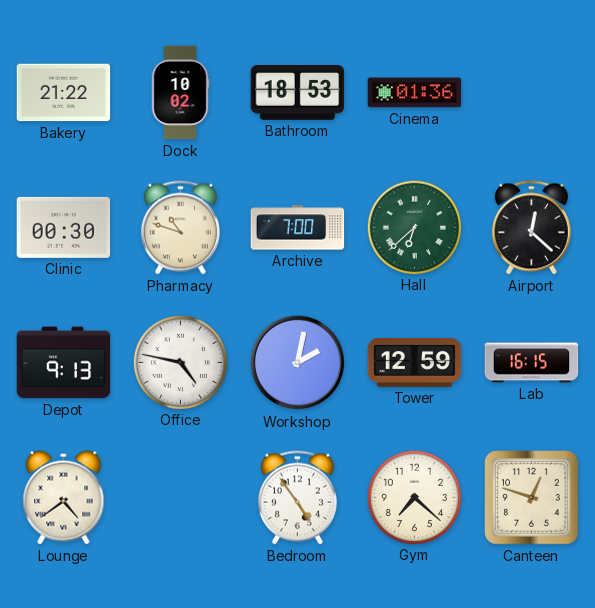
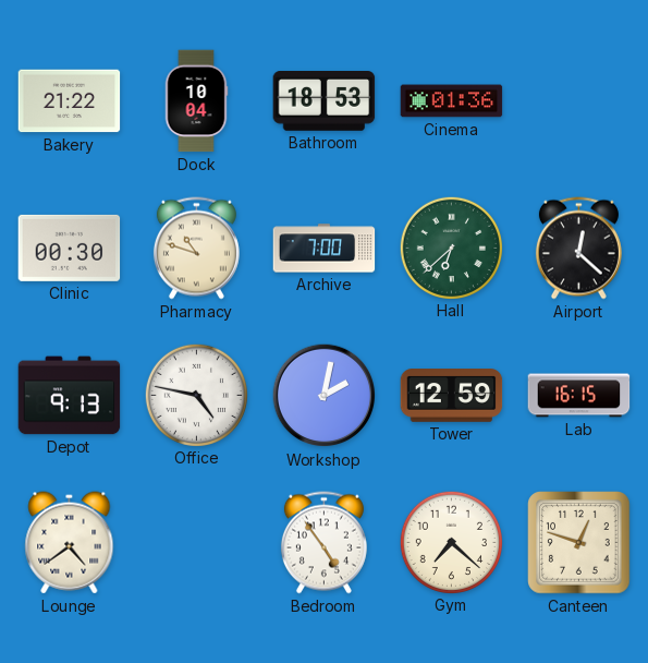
Dock: 10:02 -> 10:04 (196, 101)
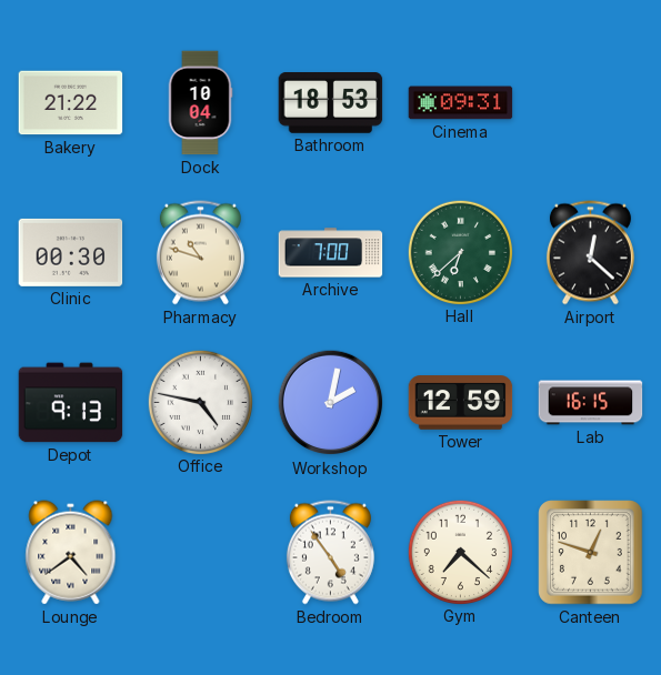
Cinema: 01:36 -> 09:31 (461, 103)
